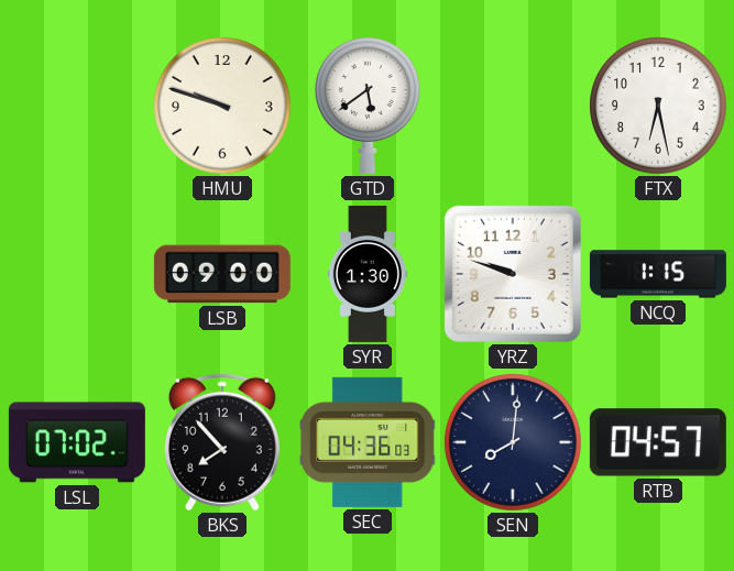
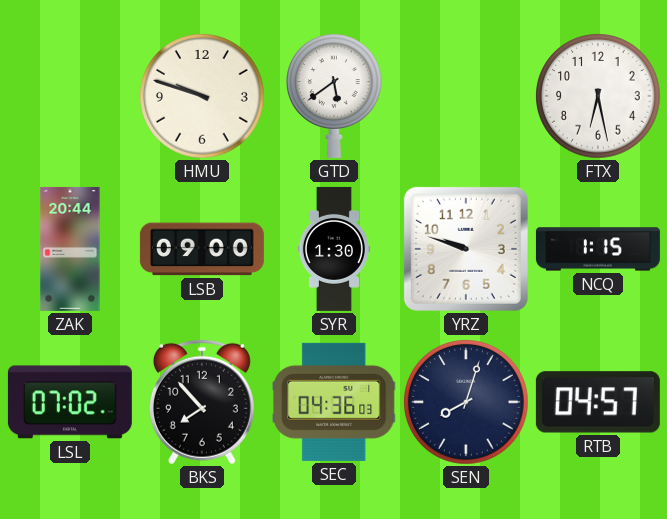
ZAK: none -> 20:44 (70, 249)
SEN: 8:01 -> 8:03 (466, 402)
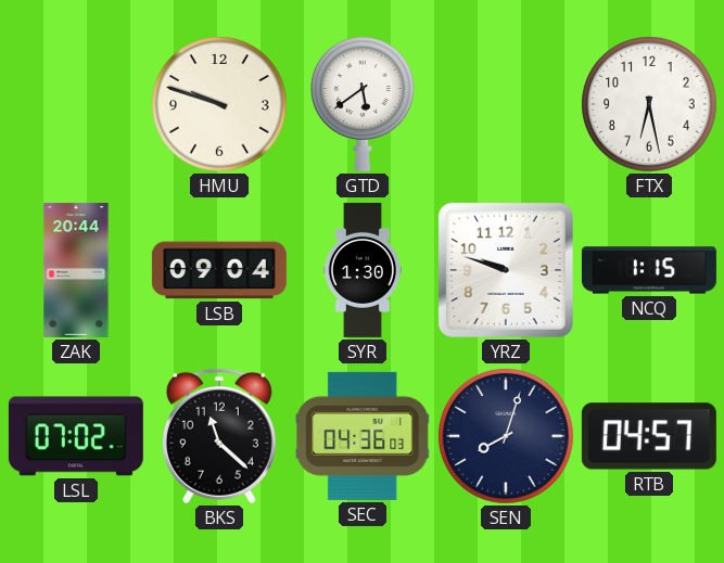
LSB: 09:00 -> 09:04 (219, 270)
BKS: 7:53 -> 11:22 (219, 436)
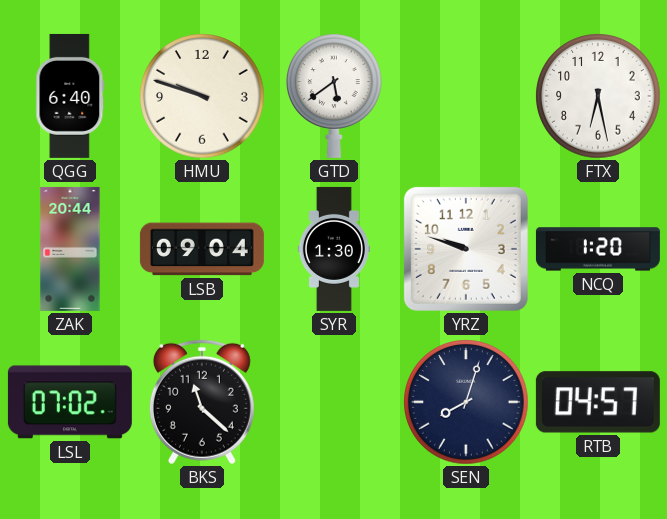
QGG: none -> 6:40 (70, 96)
NCQ: 1:15 -> 1:20 (598, 249)
SEC: 04:36 -> none (364, 436)
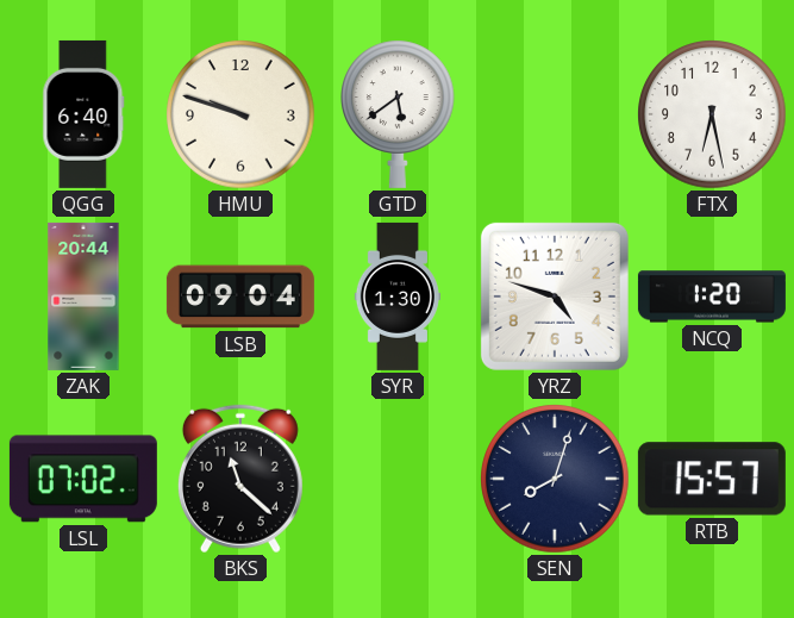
YRZ: 9:48 -> 4:48 (555, 296)
RTB: 04:57 -> 15:57 (712, 479)
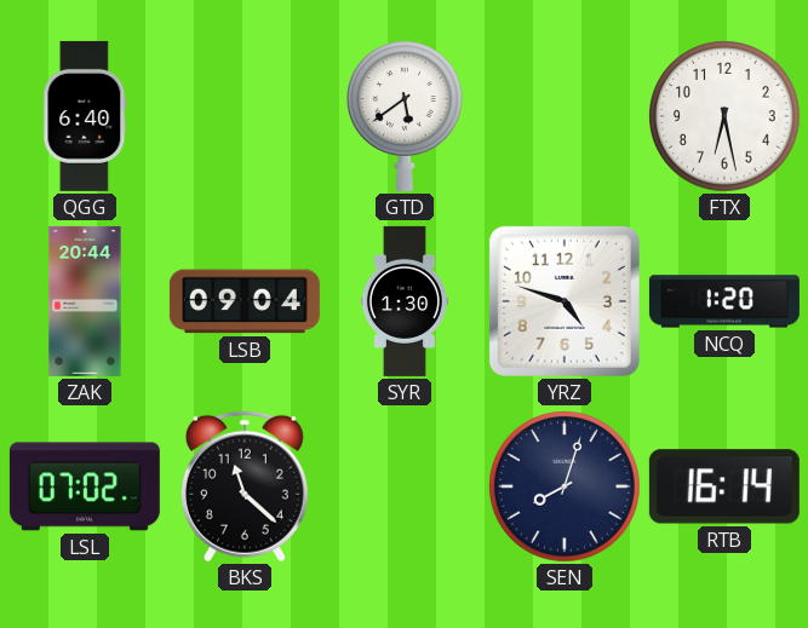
HMU: 9:48 -> none (240, 114)
RTB: 15:57 -> 16:14 (724, 486)
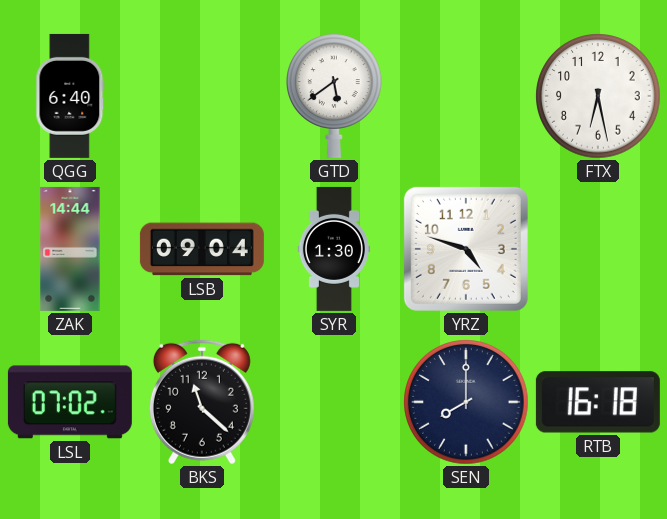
ZAK: 20:44 -> 14:44 (70, 249)
NCQ: 1:20 -> none (724, 301)
SEN: 8:03 -> 8:00 (466, 402)
RTB: 16:14 -> 16:18 (598, 402)
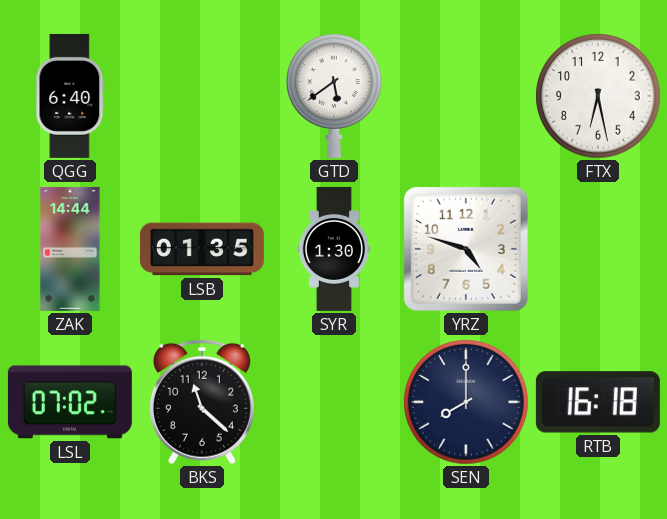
LSB: 09:04 -> 01:35 (202, 249)
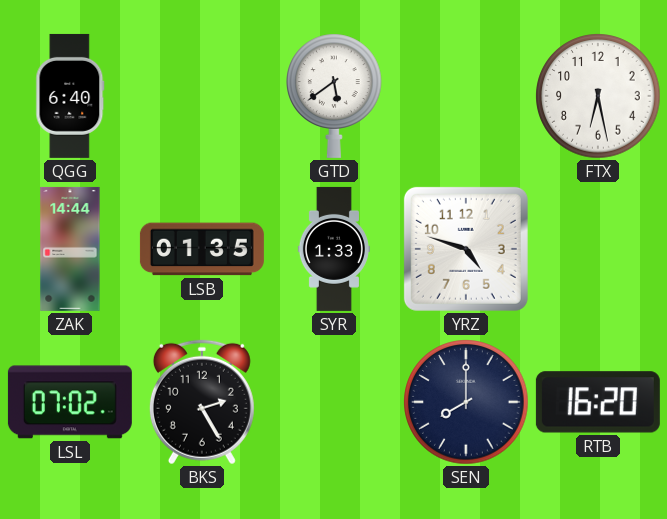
SYR: 1:30 -> 1:33 (334, 249)
BKS: 11:22 -> 2:25 (202, 402)
RTB: 16:18 -> 16:20 (598, 402)
